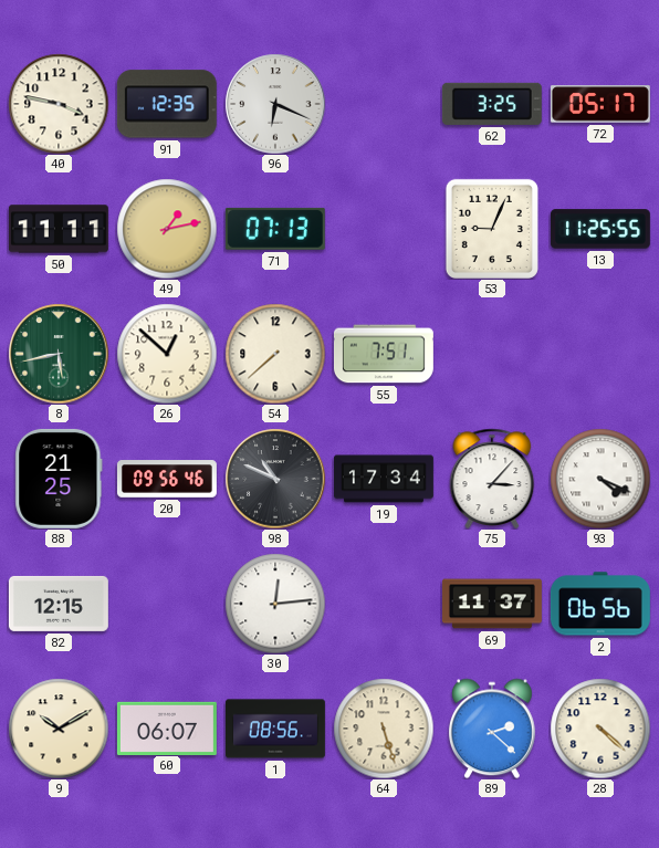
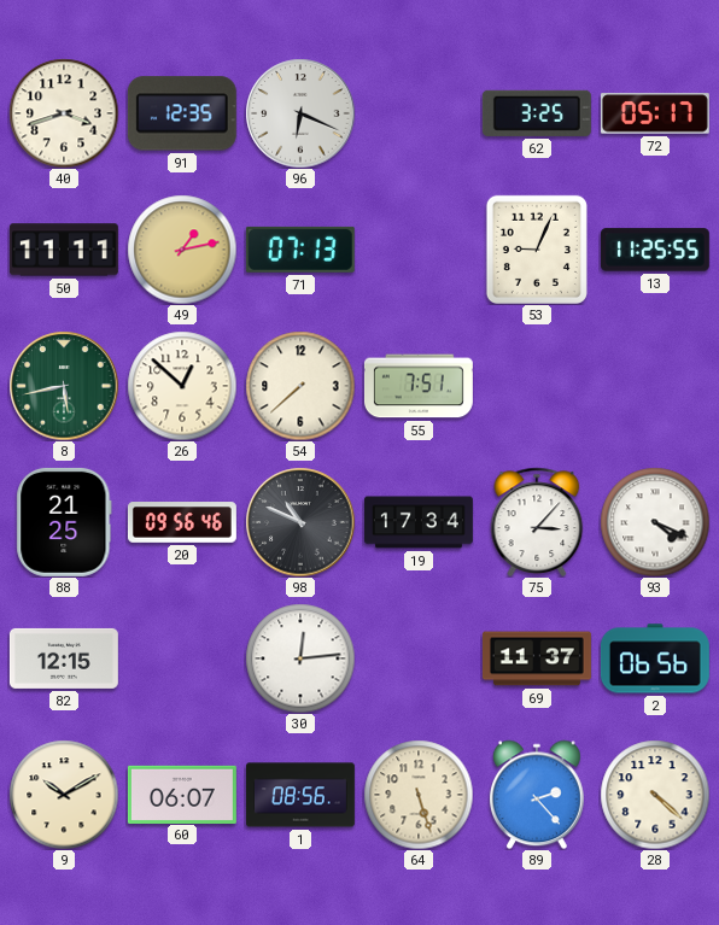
40: 3:47 -> 3:42 (64, 113)
89: 2:22 -> 2:23 (537, 795)
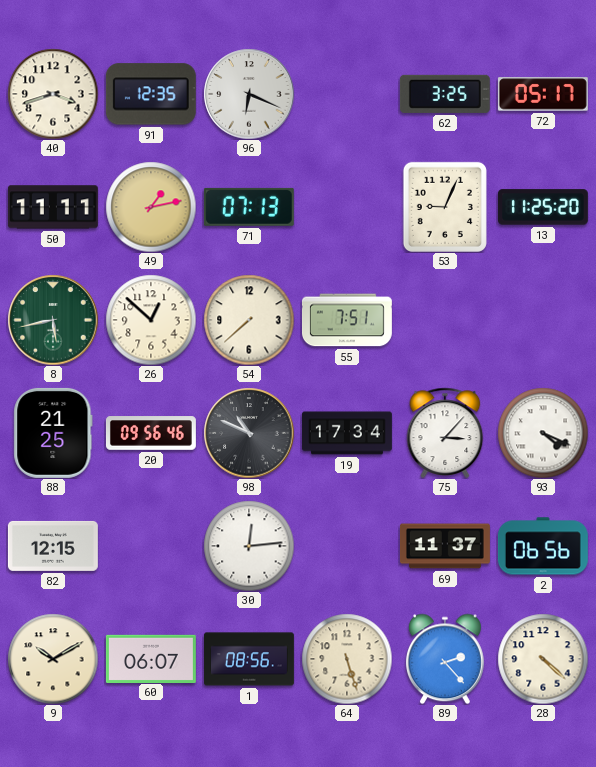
13: 11:25:55 -> 11:25:20 (543, 207)
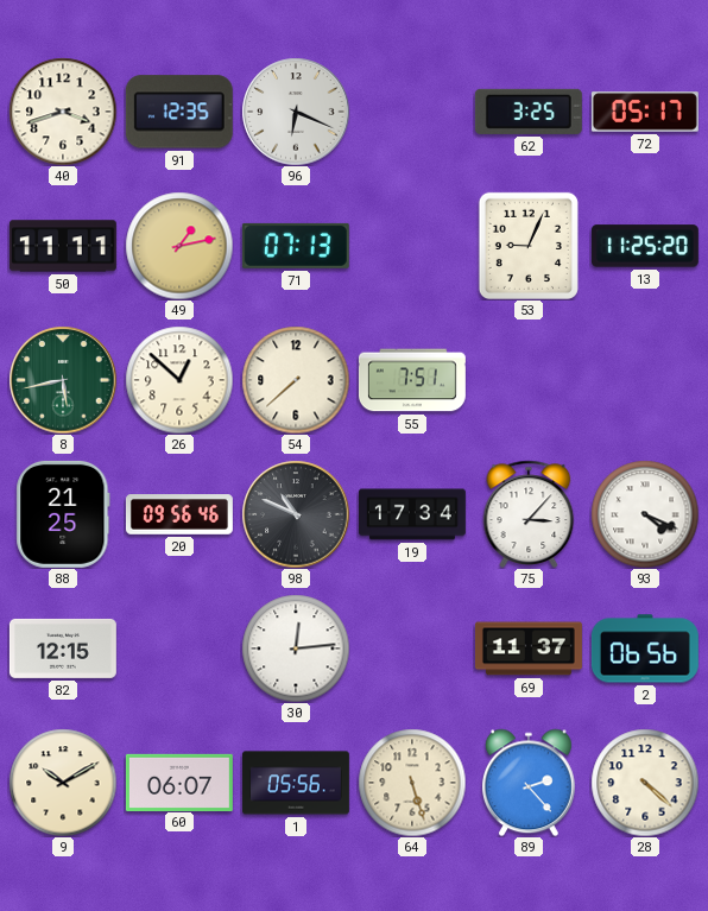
1: 08:56 -> 05:56 (296, 783)
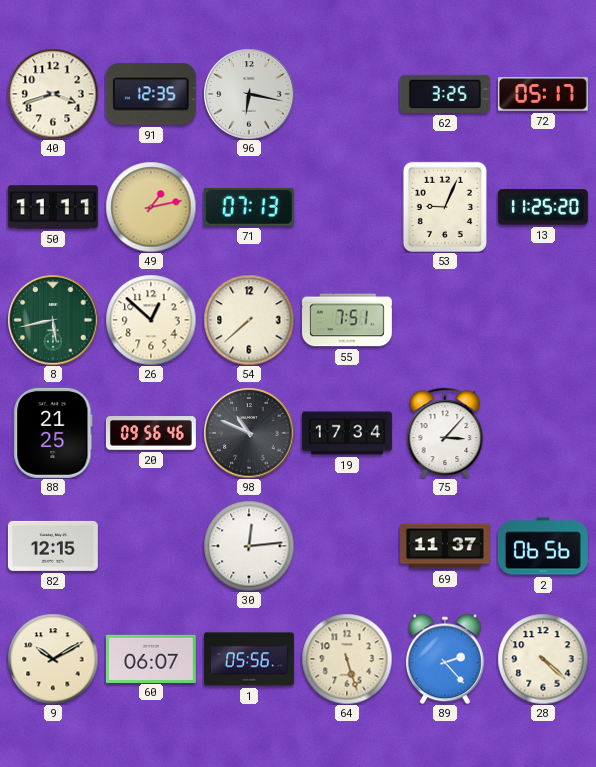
96: 6:19 -> 6:17 (249, 94)
93: 4:19 -> none (645, 514)
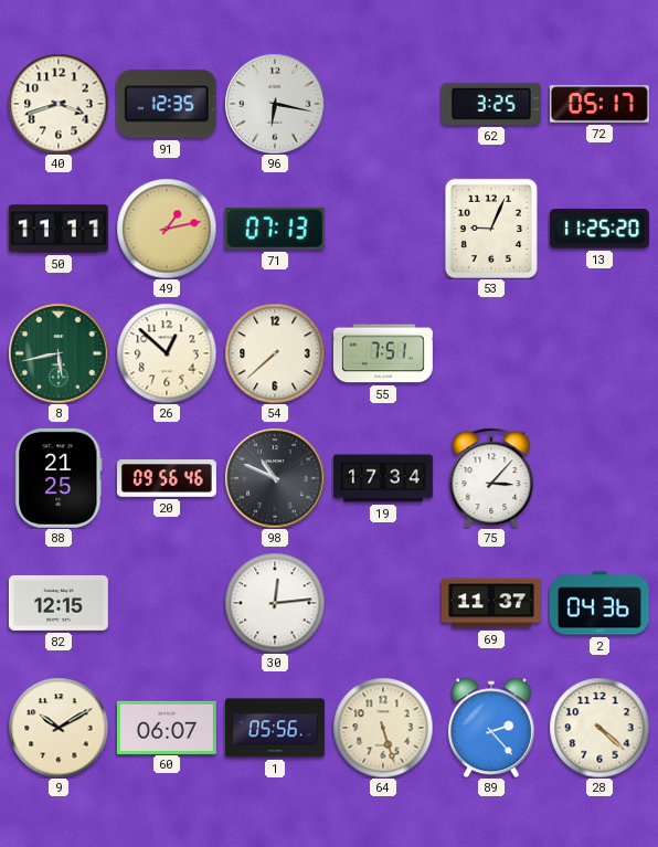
2: 06:56 -> 04:36 (599, 603)
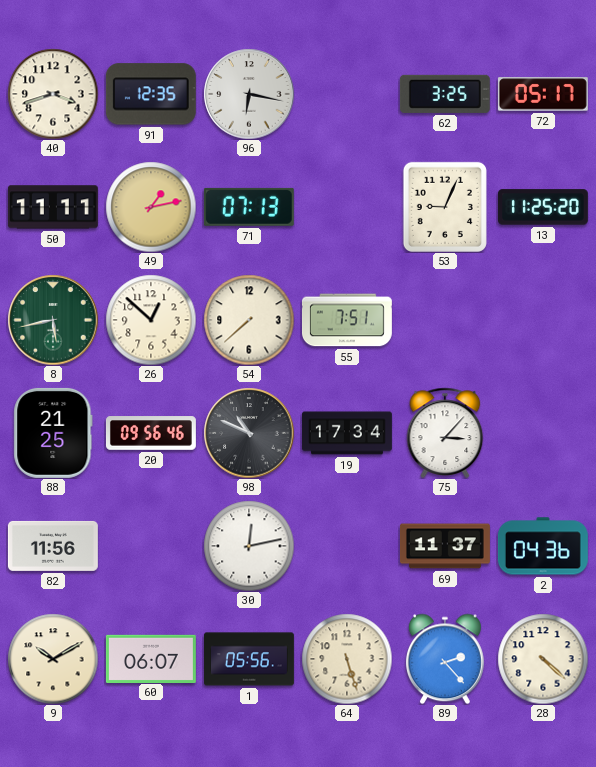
82: 12:15 -> 11:56 (53, 546)
30: 12:14 -> 12:13 (249, 546)
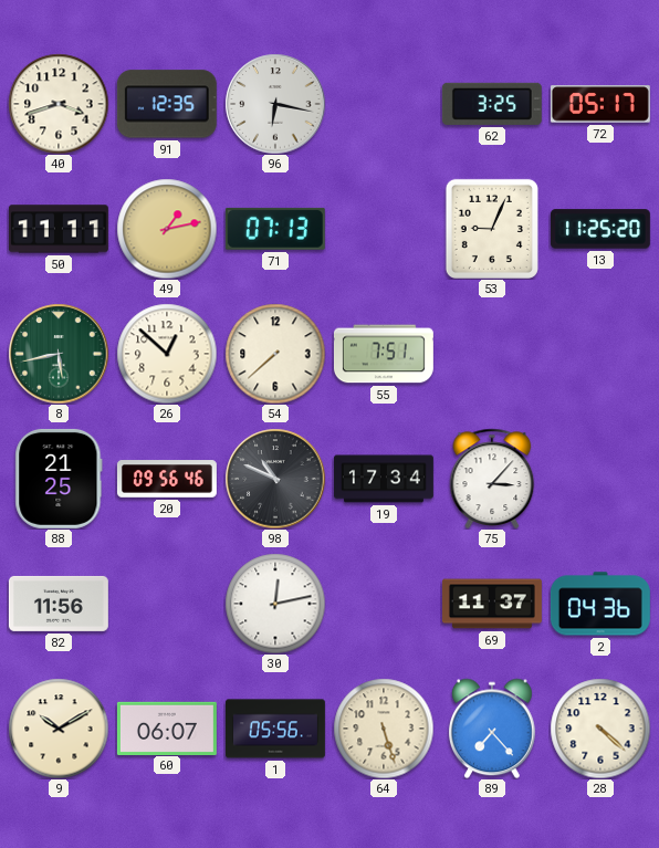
89: 2:23 -> 7:23 (492, 729)
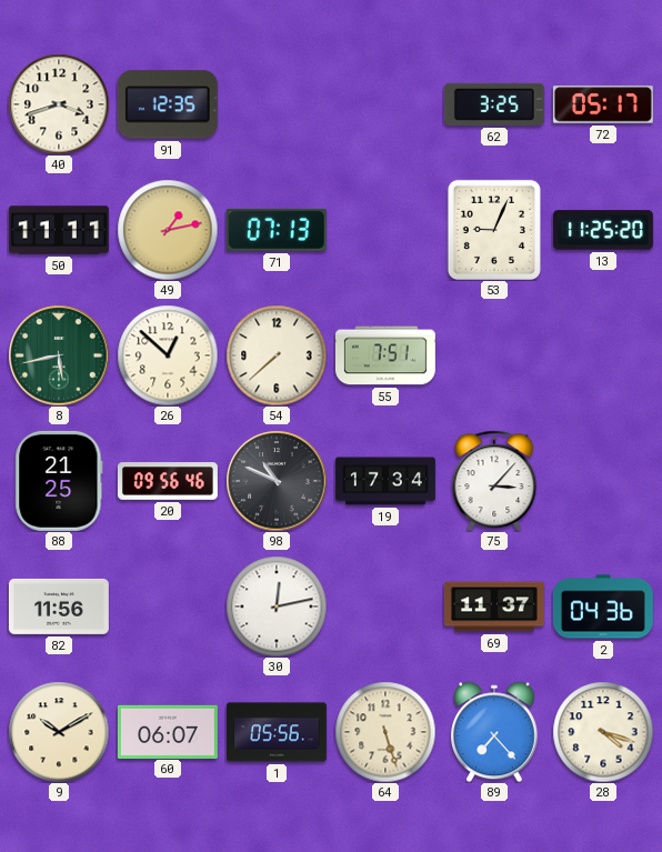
96: 6:17 -> none (275, 104)
28: 4:22 -> 4:18 (603, 732)
